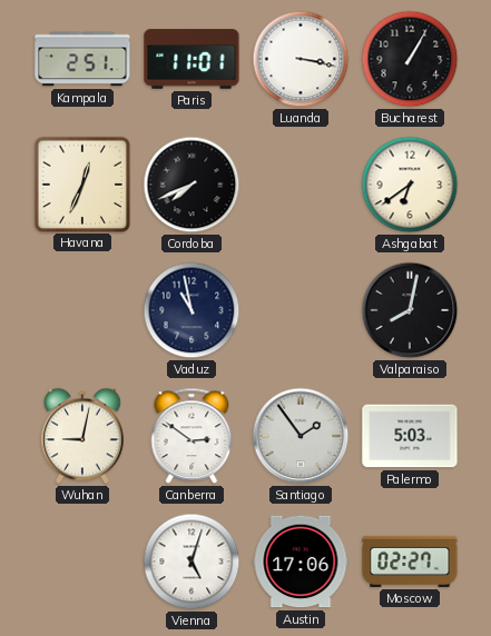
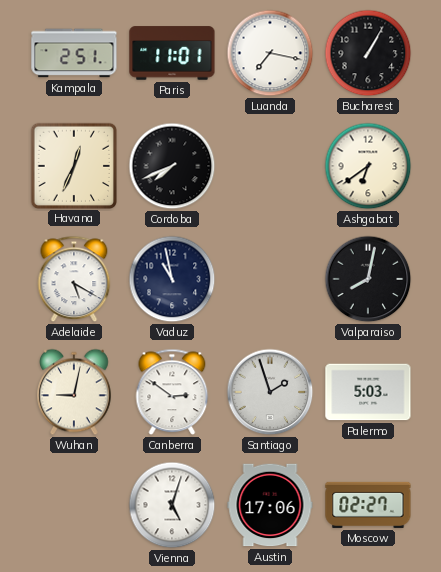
Luanda: 3:17 -> 7:17 (270, 53)
Adelaide: none -> 5:20 (74, 279)
Santiago: 1:54 -> 1:57 (270, 392)
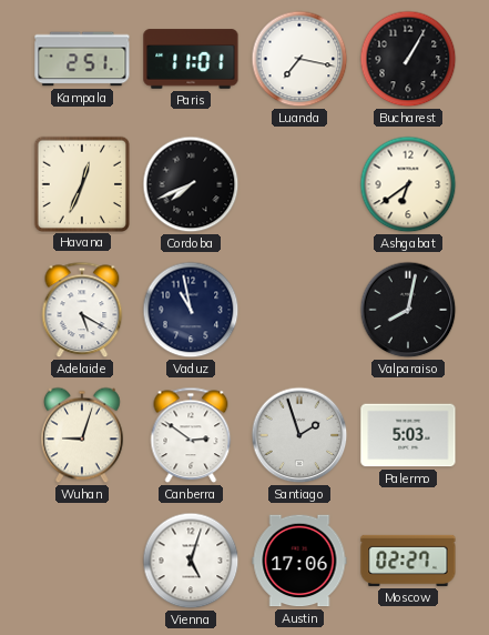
Wuhan: 9:02 -> 9:03 (83, 435)
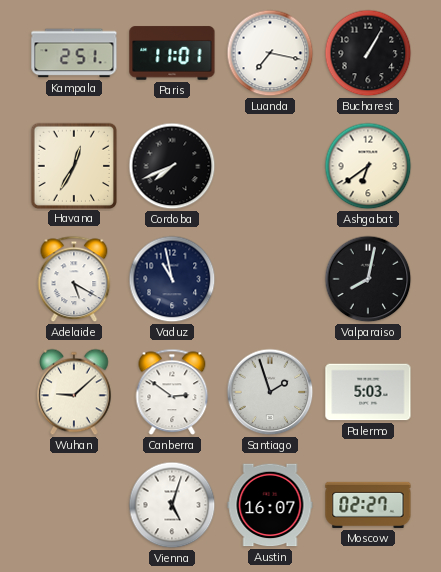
Havana: 12:34 -> 12:35 (73, 165)
Wuhan: 9:03 -> 9:08 (75, 392)
Austin: 17:06 -> 16:07 (270, 505)
